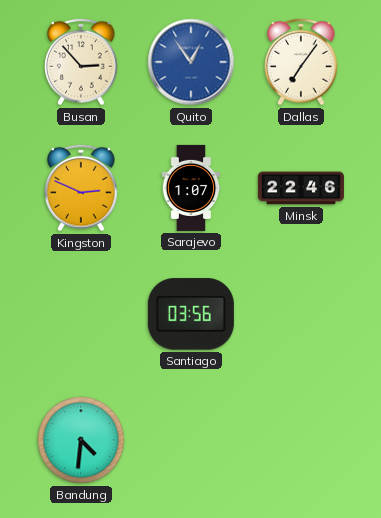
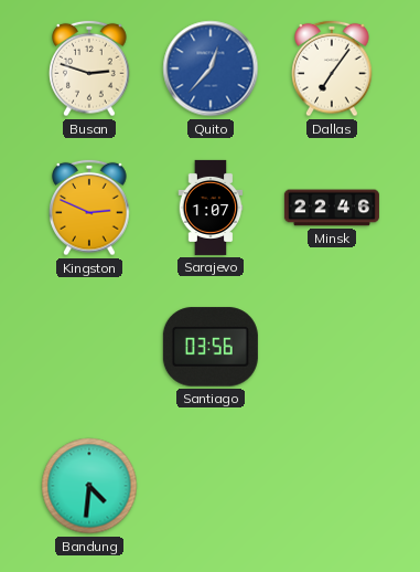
Busan: 2:53 -> 2:48 (89, 68)
Quito: 12:54 -> 12:37 (211, 68)
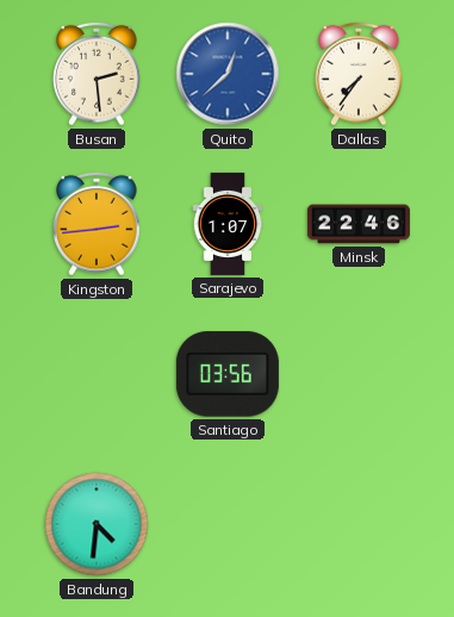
Busan: 2:48 -> 2:29 (97, 74)
Quito: 12:37 -> 12:38 (228, 74)
Dallas: 7:06 -> 7:36 (359, 74)
Kingston: 2:49 -> 2:44 (97, 224)
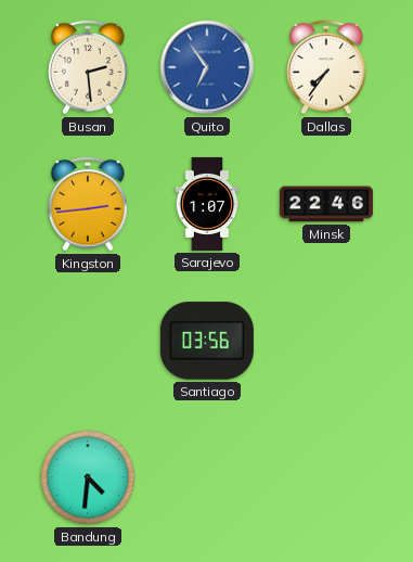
Quito: 12:38 -> 6:54 (207, 67)
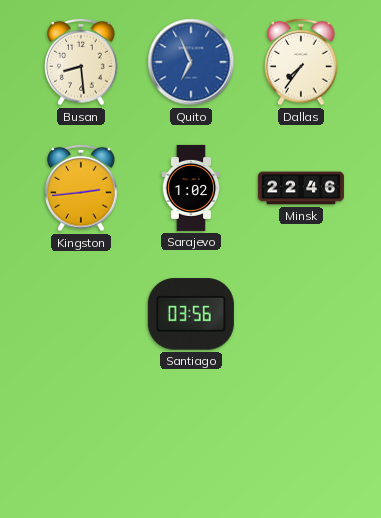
Busan: 2:29 -> 8:29 (81, 62)
Quito: 6:54 -> 6:56 (191, 62)
Sarajevo: 1:07 -> 1:02 (191, 188)
Bandung: 4:31 -> none (88, 477)
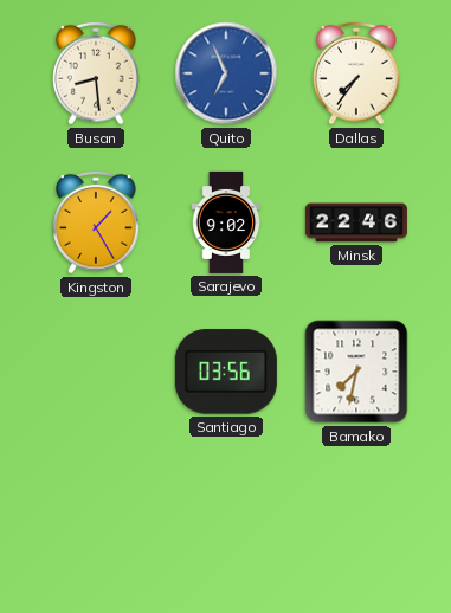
Kingston: 2:44 -> 1:25 (96, 222)
Sarajevo: 1:02 -> 9:02 (226, 222)
Bamako: none -> 7:32 (356, 372)
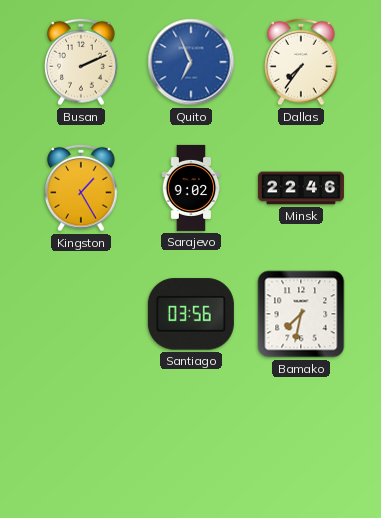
Busan: 8:29 -> 2:11 (81, 62)
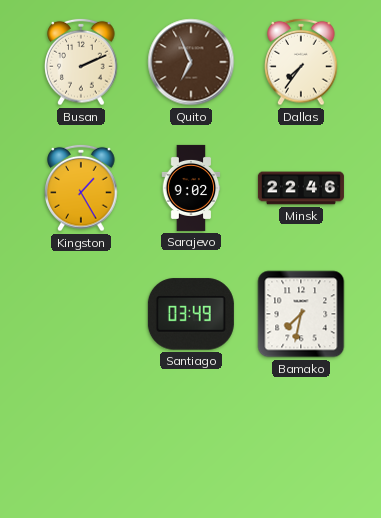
Quito dial: blue -> brown (191, 62)
Santiago: 03:56 -> 03:49 (191, 314)
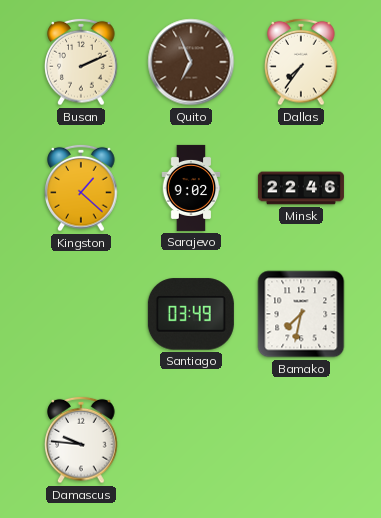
Kingston: 1:25 -> 1:22 (81, 188)
Damascus: none -> 9:46 (81, 440)
